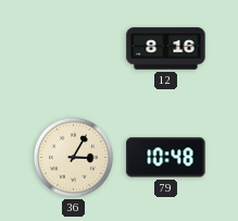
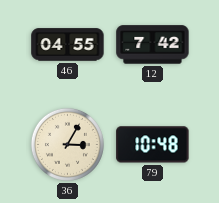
46: none -> 04:55 (68, 45)
12: 8:16 -> 7:42 (153, 45)
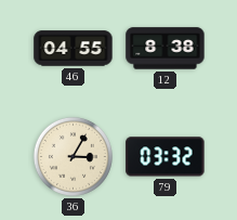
12: 7:42 -> 8:38 (166, 49)
79: 10:48 -> 03:32 (166, 157)
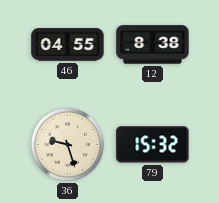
36: 3:05 -> 9:27 (67, 144)
79: 03:32 -> 15:32 (153, 145)
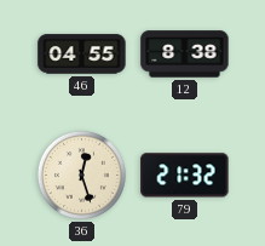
36: 9:27 -> 12:27 (81, 175)
79: 15:32 -> 21:32 (185, 176)
